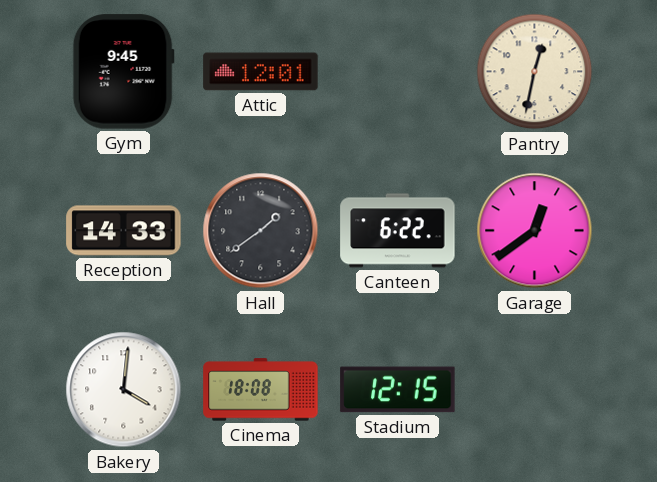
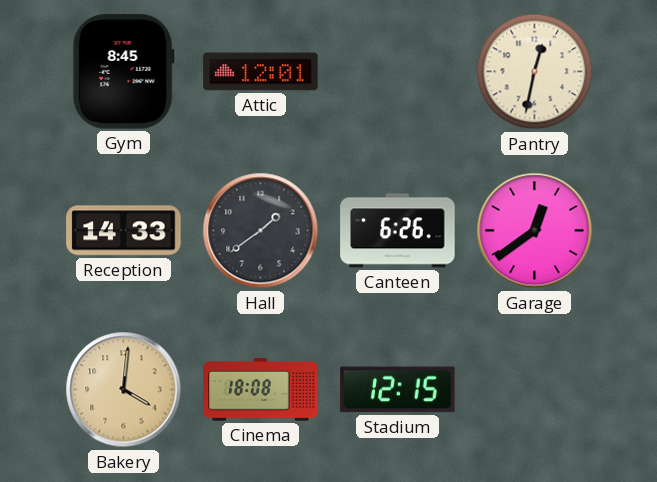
Gym: 9:45 -> 8:45 (123, 72)
Canteen: 6:22 -> 6:26 (398, 231)
Bakery dial: white -> champagne (124, 390)
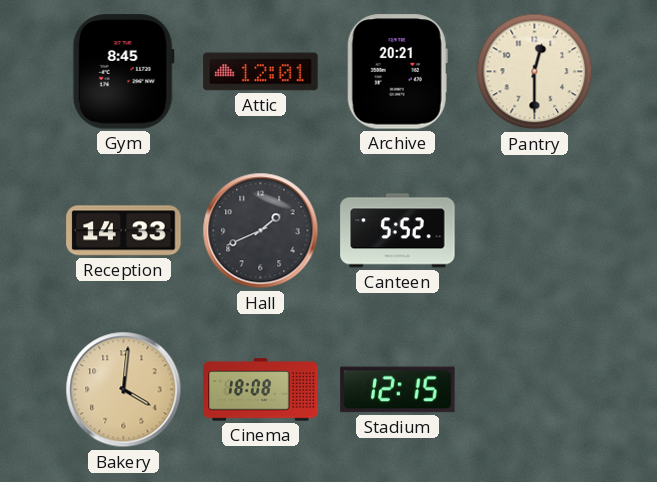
Archive: none -> 20:21 (397, 72)
Pantry: 12:32 -> 12:30 (535, 72)
Hall: 1:39 -> 1:41 (261, 231)
Canteen: 6:26 -> 5:52 (398, 231)
Garage: 12:39 -> none (535, 231)
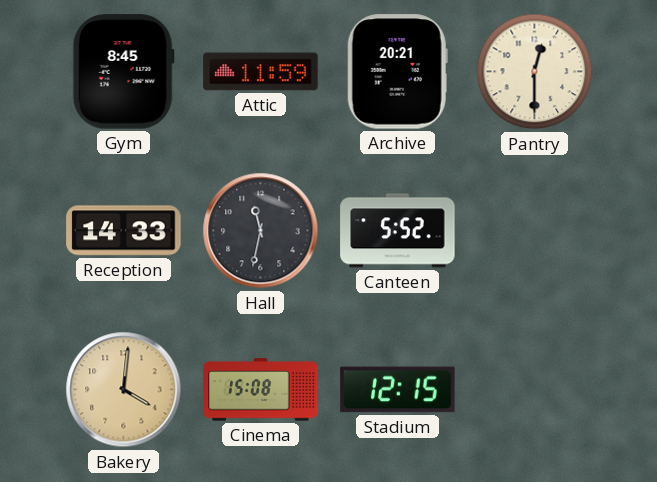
Attic: 12:01 -> 11:59 (261, 72)
Hall: 1:41 -> 11:32 (261, 231)
Cinema: 18:08 -> 15:08 (261, 390)
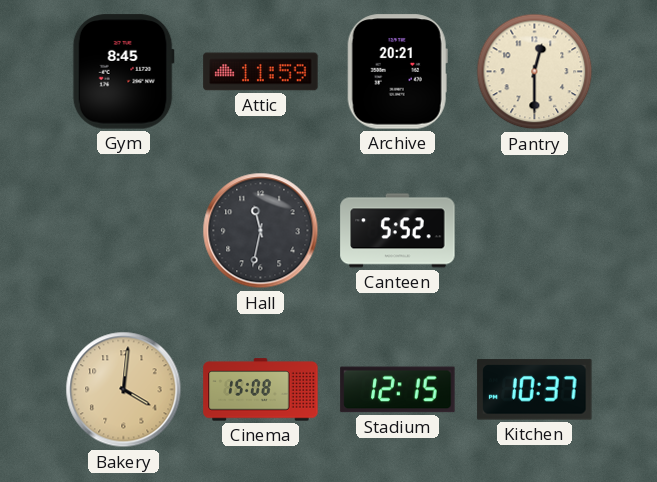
Reception: 14:33 -> none (124, 231)
Kitchen: none -> 10:37 (535, 390)
